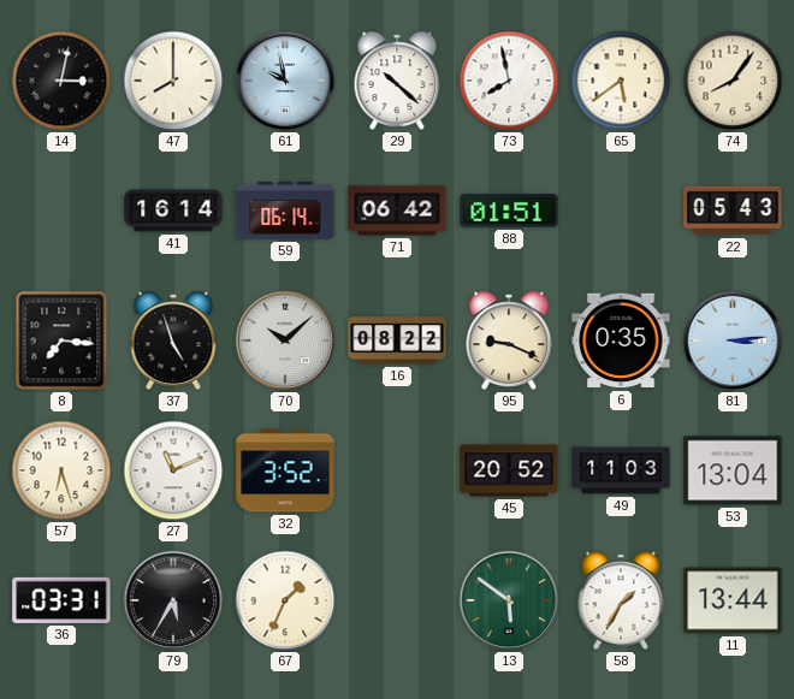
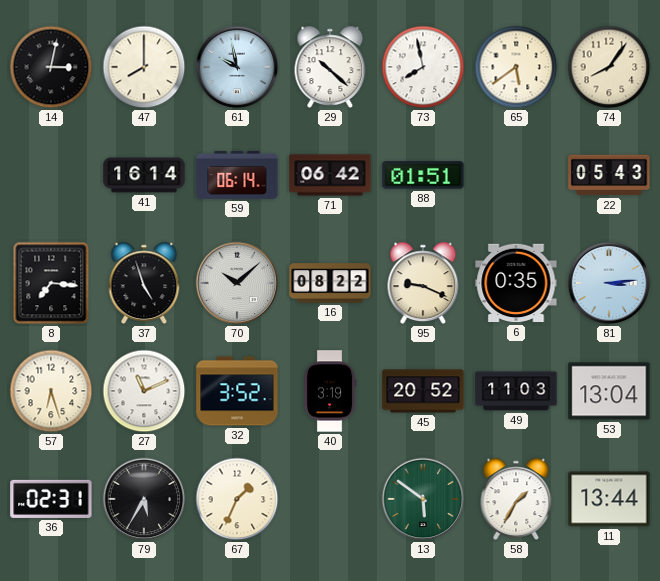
40: none -> 3:19 (330, 391)
36: 03:31 -> 02:31 (51, 499)
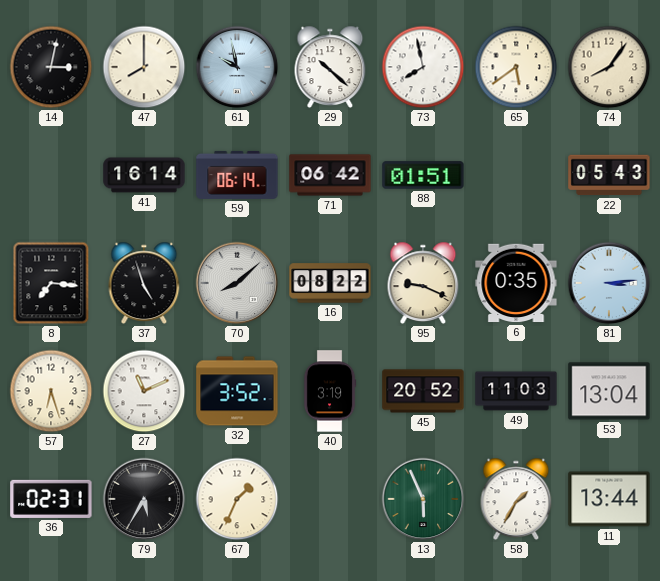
70: 10:08 -> 8:08 (237, 283)
13: 5:51 -> 5:56 (423, 499)
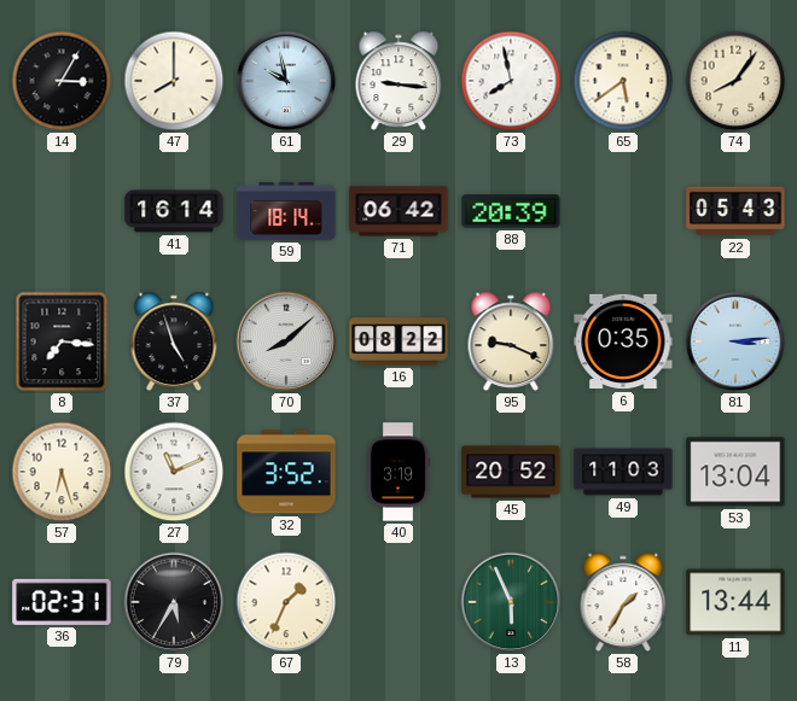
14: 3:02 -> 3:05 (62, 81)
29: 10:22 -> 9:16 (398, 81)
59: 06:14 -> 18:14 (286, 211)
88: 01:51 -> 20:39 (511, 211)
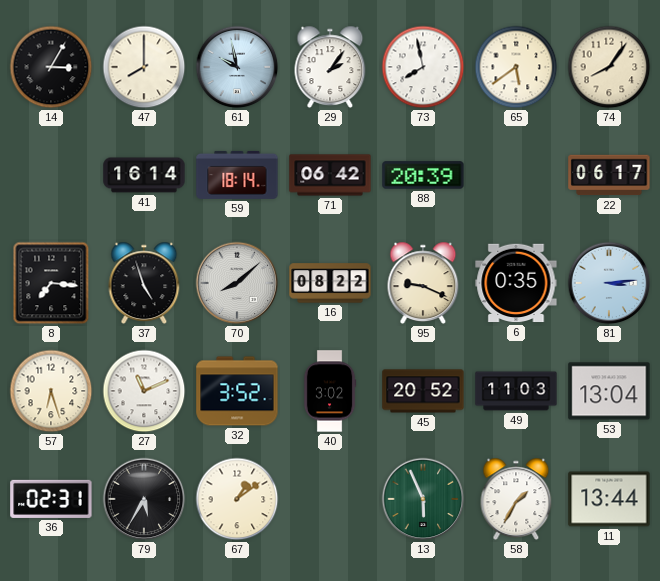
29: 9:16 -> 2:06 (330, 67)
22: 05:43 -> 06:17 (609, 175)
40: 3:19 -> 3:02 (330, 391)
67: 1:34 -> 1:09 (237, 499)
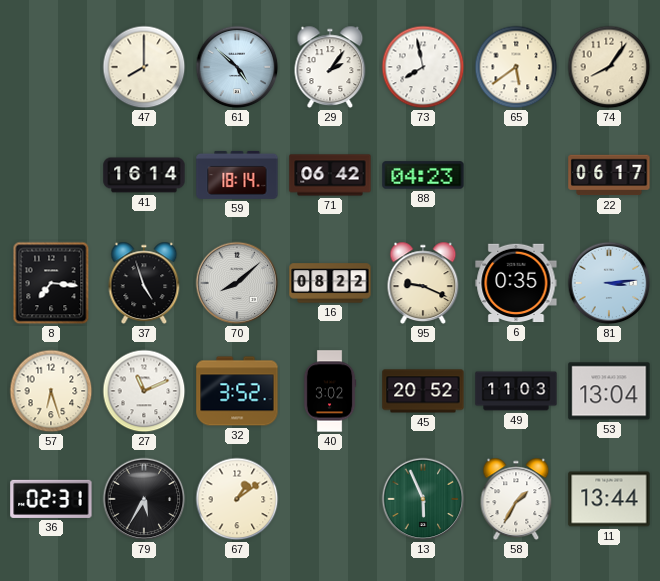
14: 3:05 -> none (51, 67)
61: 9:58 -> 4:52 (237, 67)
88: 20:39 -> 04:23 (423, 175)
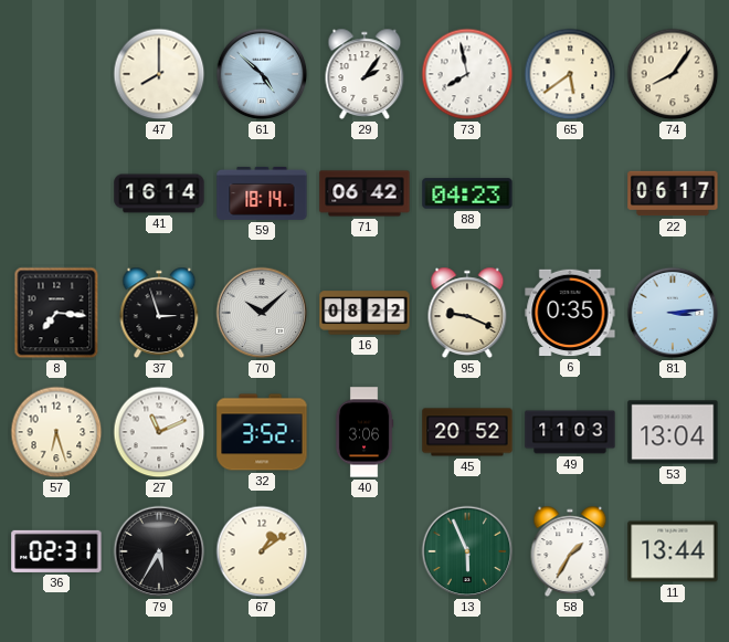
37: 4:57 -> 2:57 (159, 313)
70: 8:08 -> 10:08 (262, 313)
40: 3:02 -> 3:06 (364, 432)
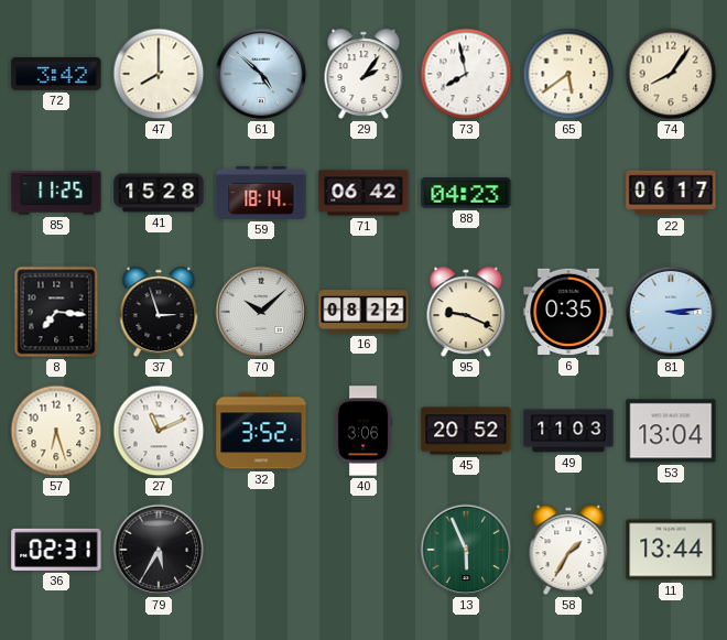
72: none -> 3:42 (56, 74)
85: none -> 11:25 (56, 193)
41: 16:14 -> 15:28 (159, 193)
67: 1:09 -> none (262, 551)
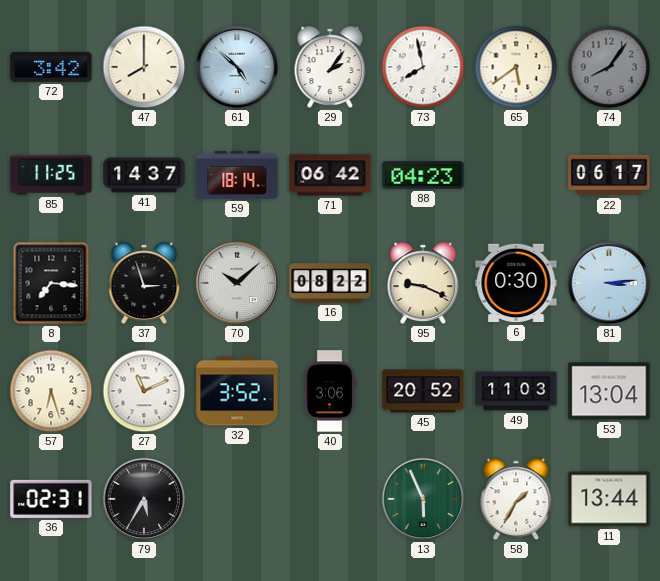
74 dial: cream -> grey (609, 67)
41: 15:28 -> 14:37 (144, 175)
6: 0:35 -> 0:30 (516, 283)
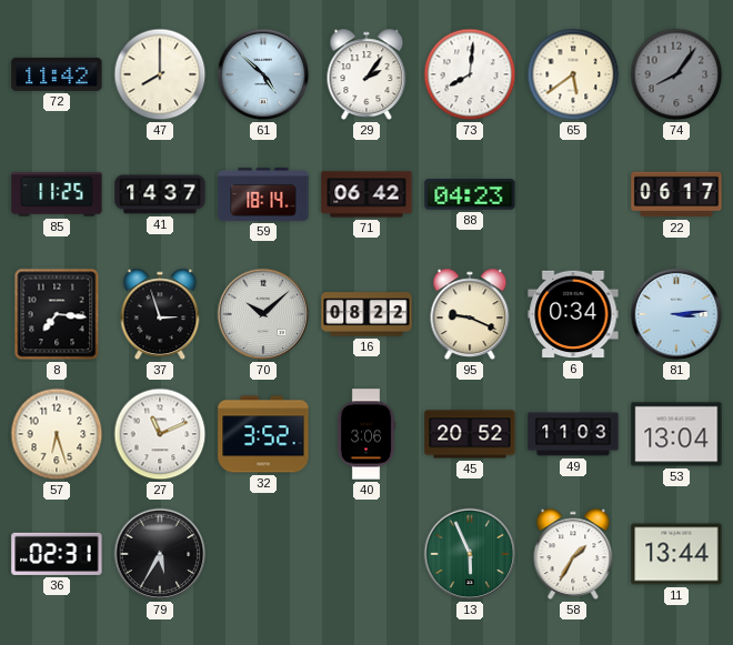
72: 3:42 -> 11:42 (57, 74)
73: 7:58 -> 8:01 (470, 74)
6: 0:30 -> 0:34 (573, 314)
